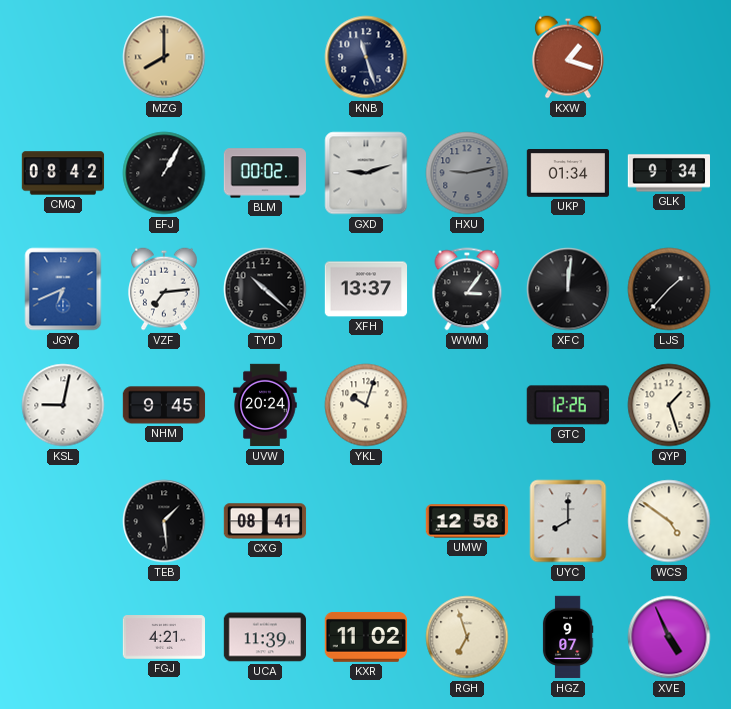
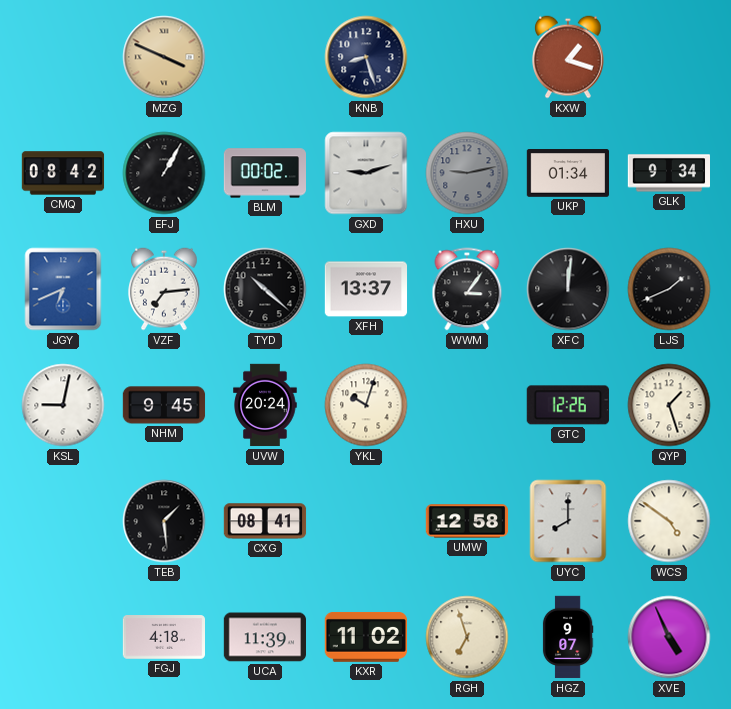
MZG: 8:00 -> 3:49 (164, 57)
KNB: 11:27 -> 8:27 (366, 57)
LJS: 1:37 -> 1:41 (669, 289)
FGJ: 4:21 -> 4:18 (164, 637)
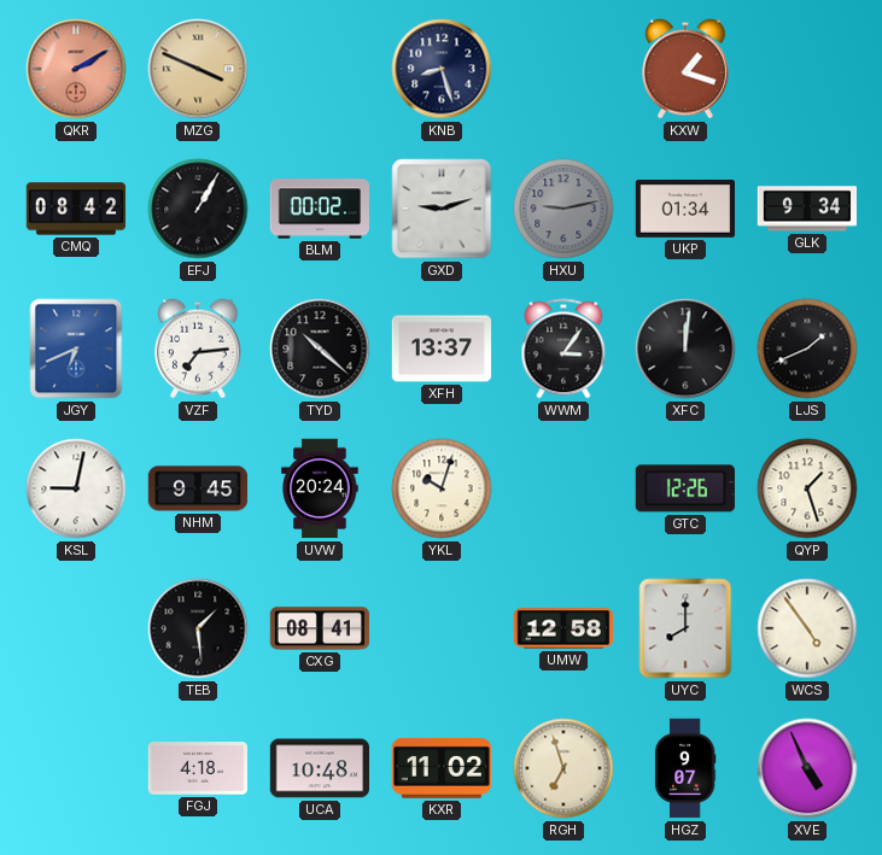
QKR: none -> 2:10 (76, 69)
WCS: 4:51 -> 4:54 (807, 628)
UCA: 11:39 -> 10:48 (319, 768)
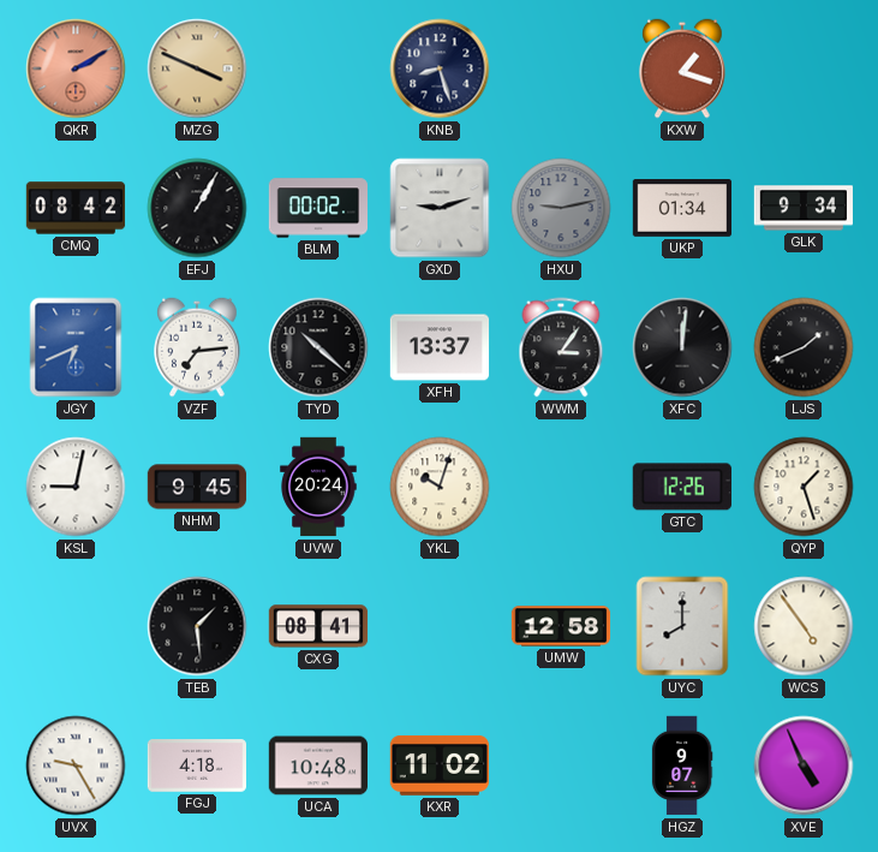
UVX: none -> 9:25 (76, 765)
RGH: 6:57 -> none (563, 768)
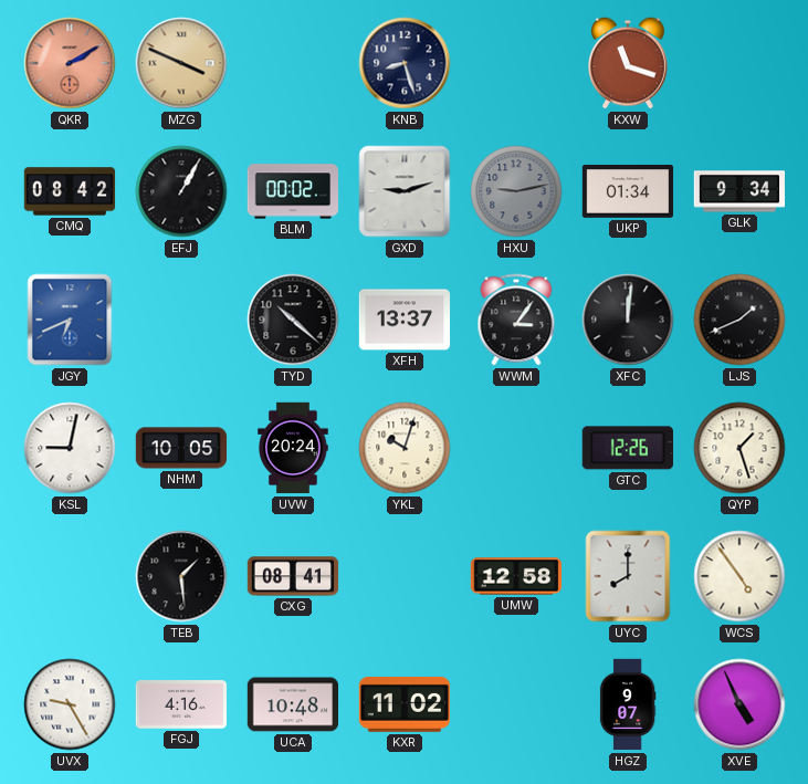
KXW: 1:18 -> 11:18 (629, 63)
VZF: 7:14 -> none (198, 347)
NHM: 9:45 -> 10:05 (181, 448)
FGJ: 4:18 -> 4:16 (181, 704)
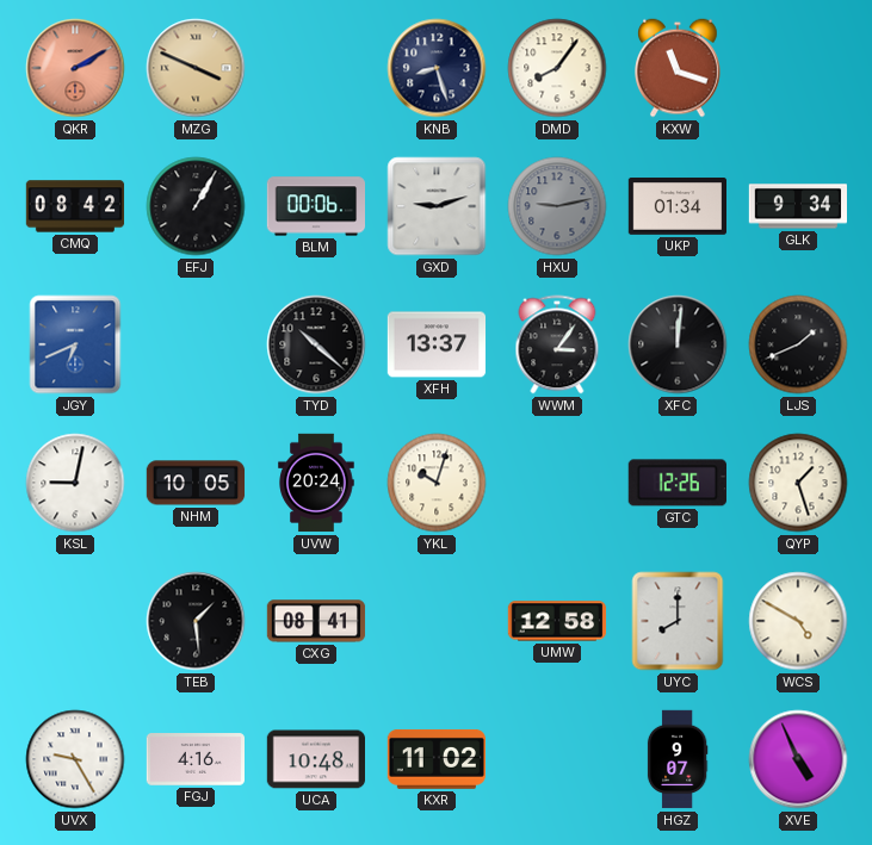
DMD: none -> 8:06 (557, 68)
BLM: 00:02 -> 00:06 (315, 206)
WCS: 4:54 -> 4:50 (798, 621)
